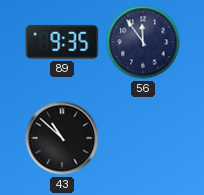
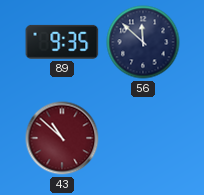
56: 11:54 -> 11:52 (143, 42)
43 dial: black -> burgundy (62, 138)
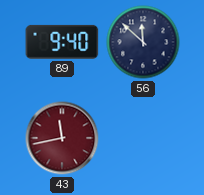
89: 9:35 -> 9:40 (62, 42)
43: 10:52 -> 11:43 (62, 138)
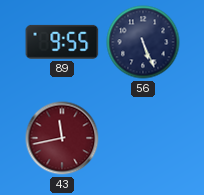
89: 9:40 -> 9:55 (62, 42)
56: 11:52 -> 5:26 (143, 42)
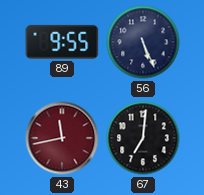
67: none -> 7:01 (143, 138)
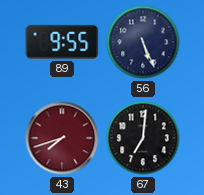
43: 11:43 -> 7:42 (62, 138)
